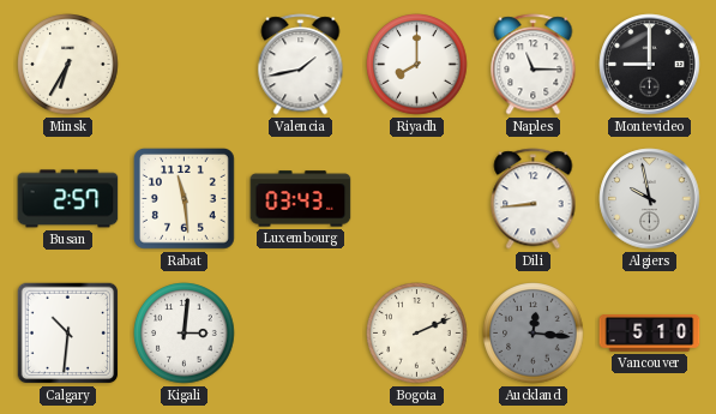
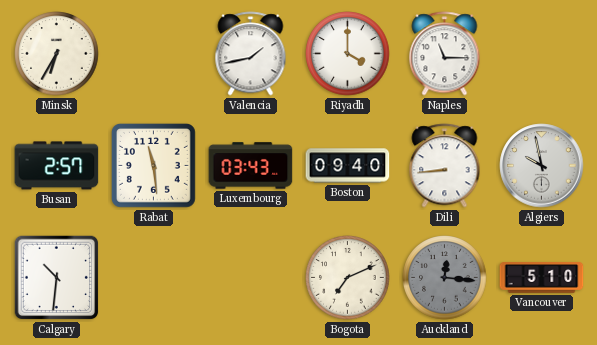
Riyadh: 8:00 -> 4:00 (348, 54)
Montevideo: 9:00 -> none (650, 65)
Boston: none -> 09:40 (348, 166)
Kigali: 3:01 -> none (185, 334)
Bogota: 2:11 -> 7:11 (348, 278)
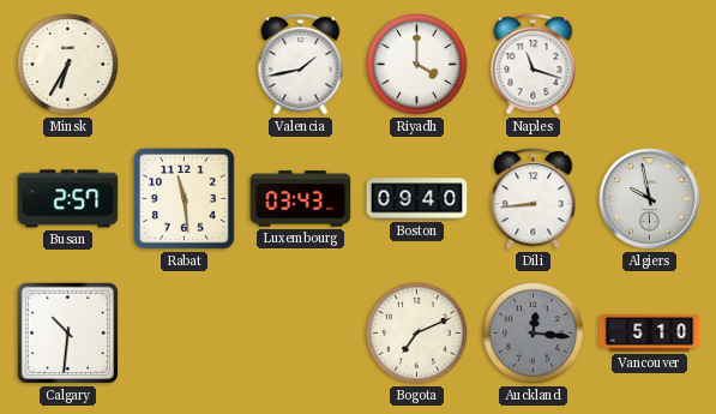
Naples: 11:15 -> 11:18 (534, 65)
